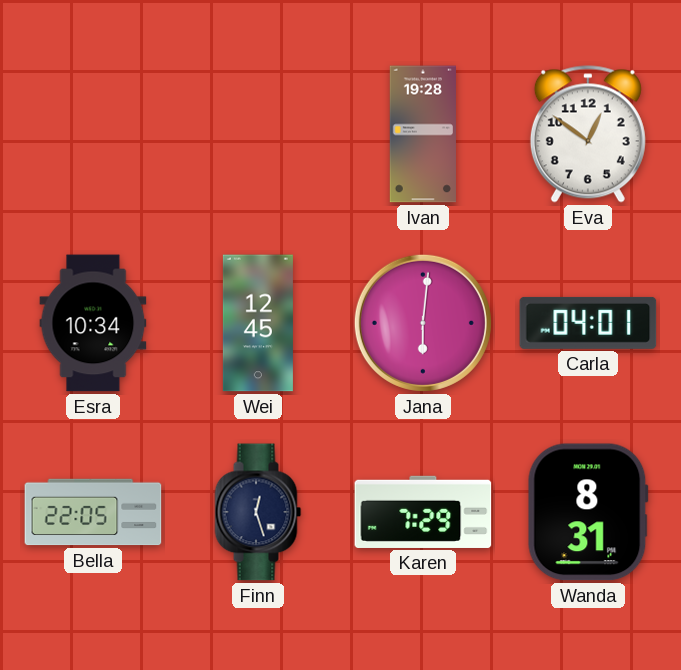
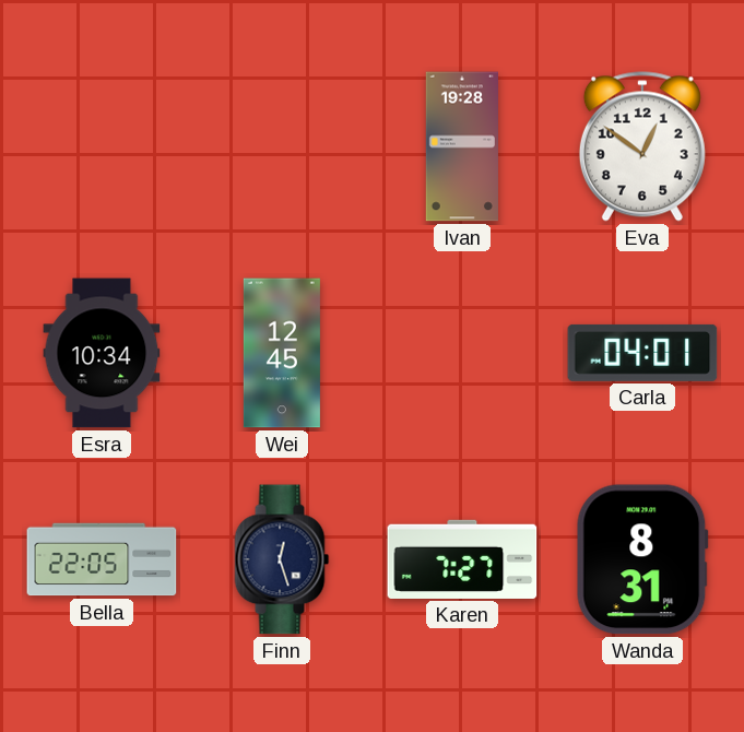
Jana: 6:01 -> none (423, 323)
Karen: 7:29 -> 7:27 (462, 559)
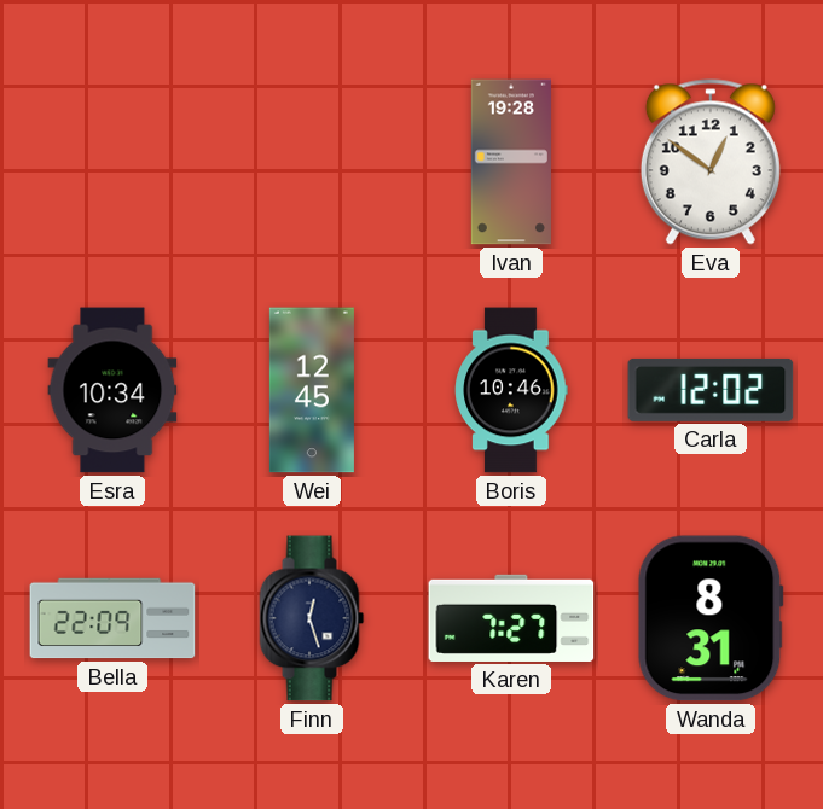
Boris: none -> 10:46 (511, 390)
Carla: 04:01 -> 12:02 (711, 390)
Bella: 22:05 -> 22:09 (112, 618)
